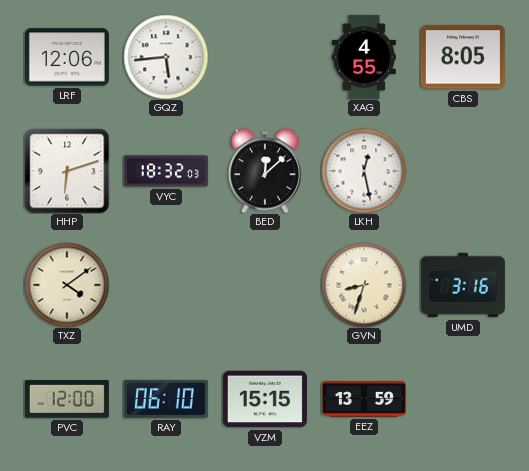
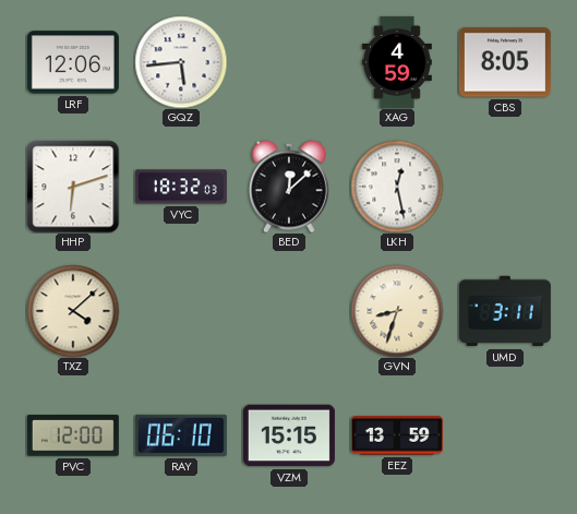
XAG: 4:55 -> 4:59 (397, 62)
TXZ: 4:09 -> 4:08 (73, 311)
UMD: 3:16 -> 3:11 (505, 311)
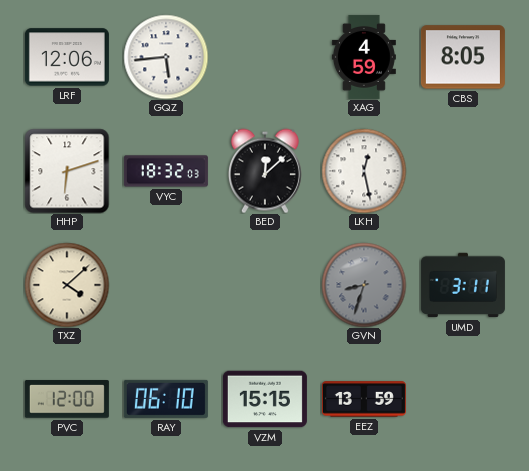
GVN dial: cream -> grey (364, 285)
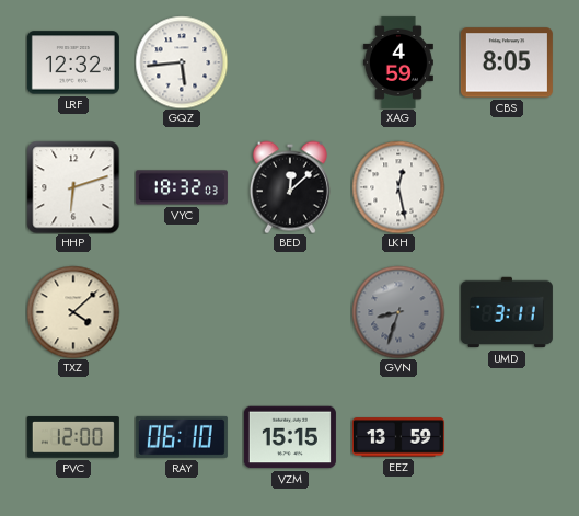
LRF: 12:06 -> 12:32 (73, 62)
